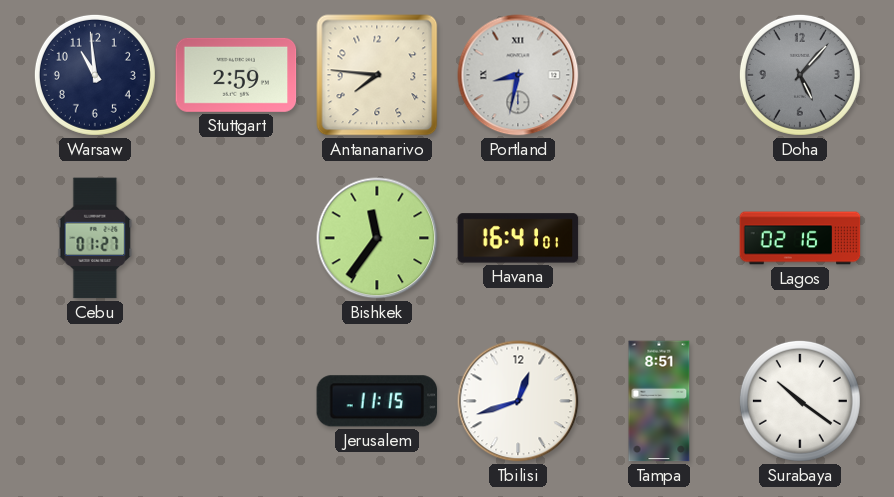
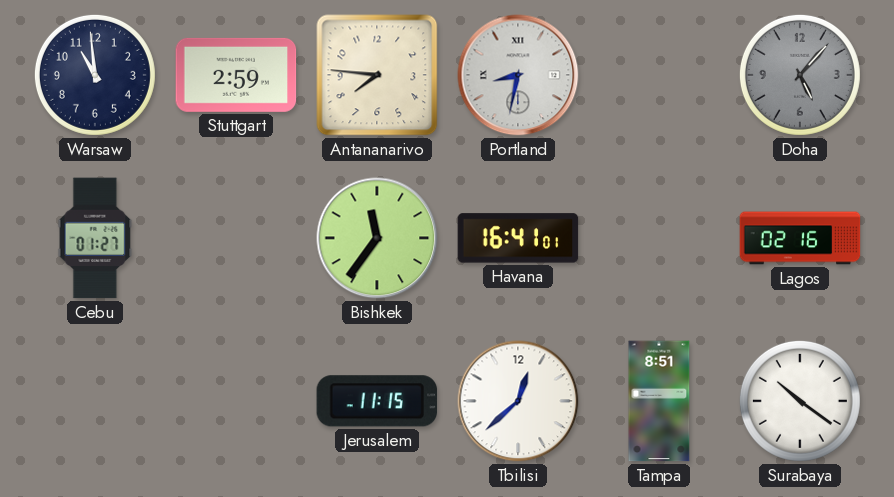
Tbilisi: 12:42 -> 12:38 (518, 401)
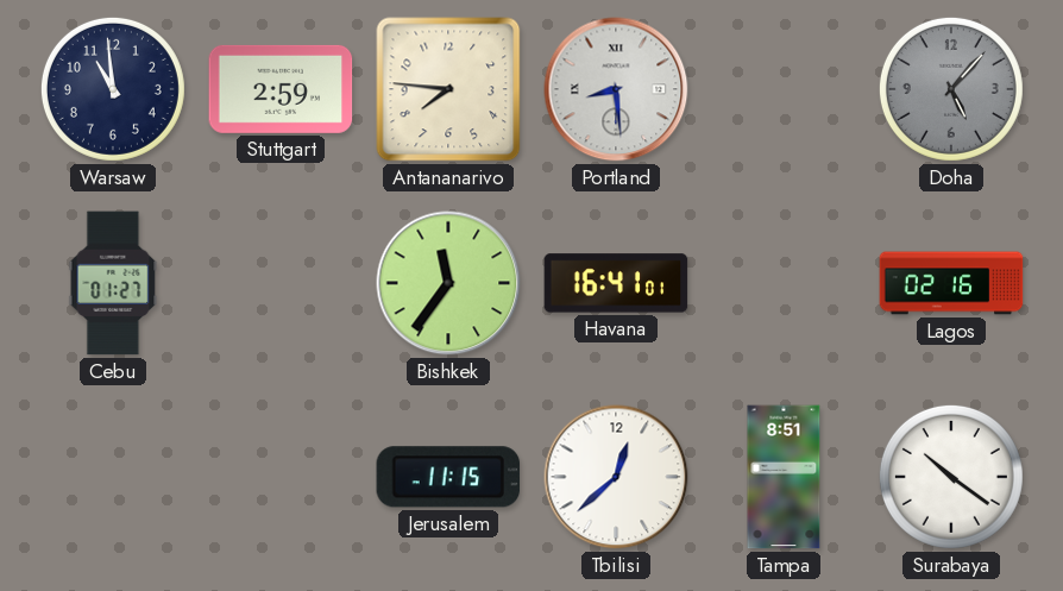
Portland: 8:32 -> 8:29 (616, 89)
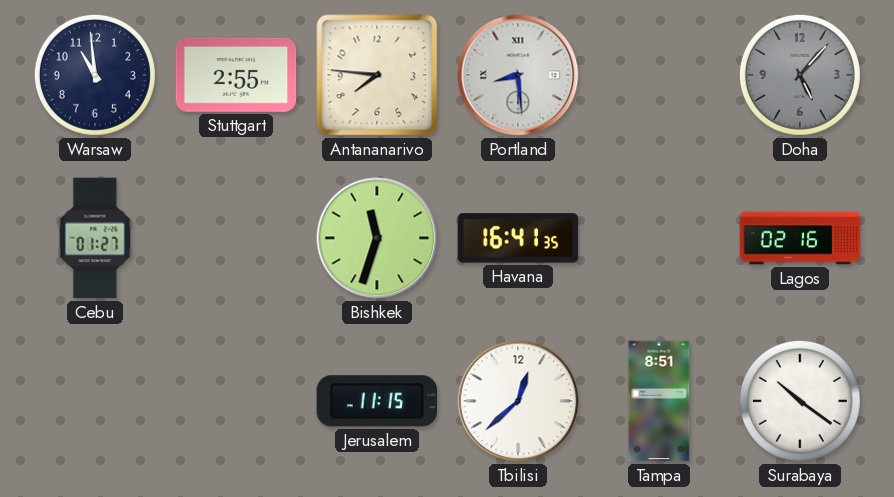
Stuttgart: 2:59 -> 2:55 (236, 75)
Bishkek: 11:36 -> 11:33 (377, 238)
Havana: 16:41:01 -> 16:41:35 (518, 238)
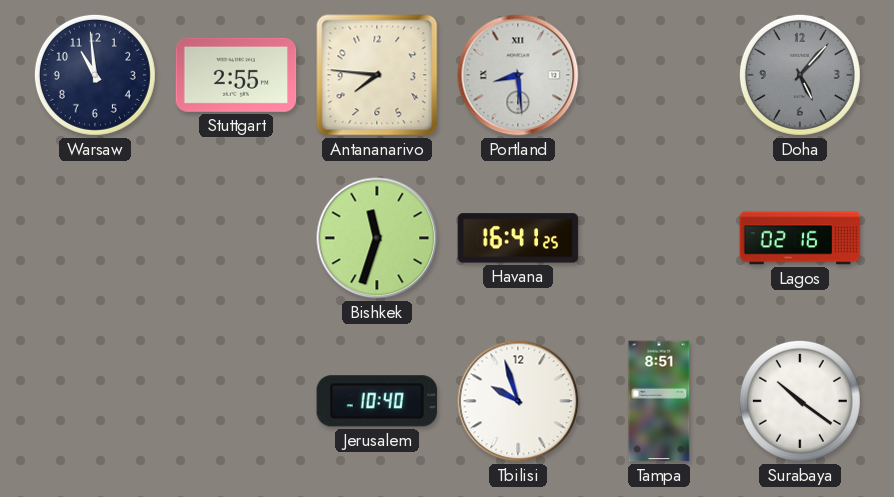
Cebu: 01:27 -> none (95, 238)
Havana: 16:41:35 -> 16:41:25 (518, 238)
Jerusalem: 11:15 -> 10:40 (377, 401)
Tbilisi: 12:38 -> 9:57 (518, 401)
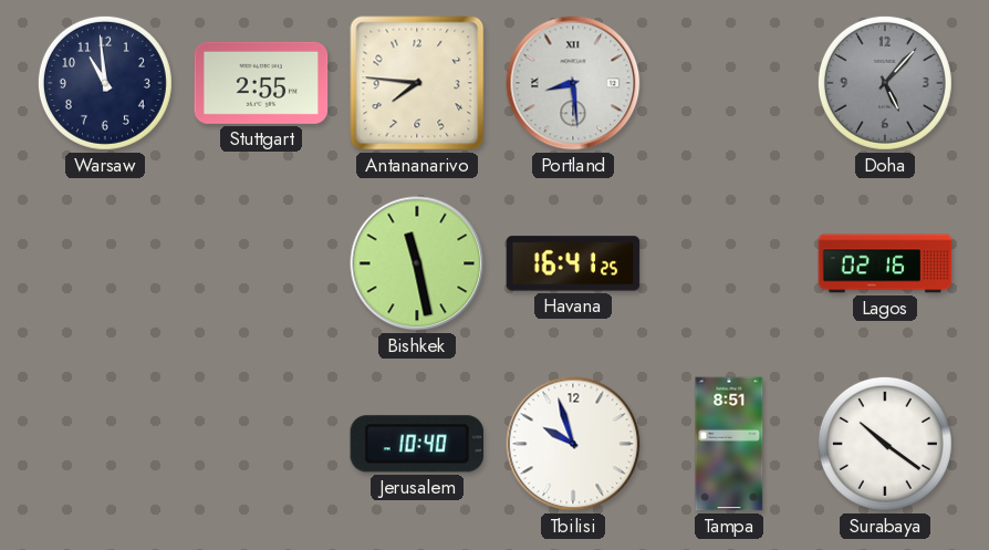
Bishkek: 11:33 -> 11:28 (417, 263)
